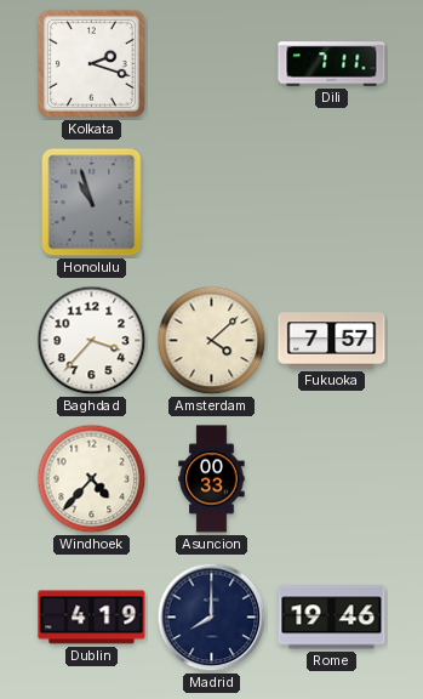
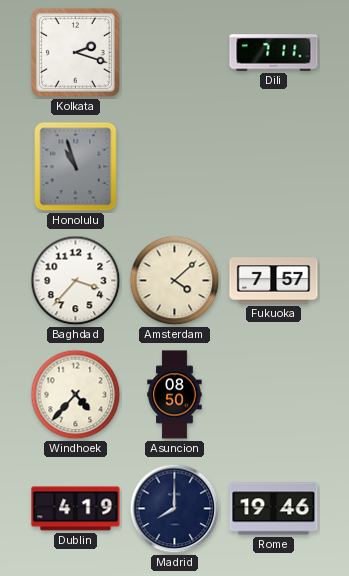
Asuncion: 00:33 -> 08:50 (175, 395)
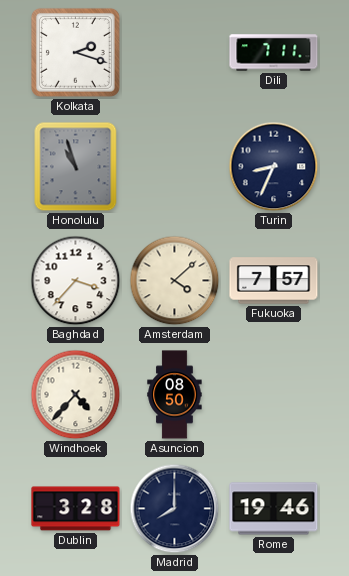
Turin: none -> 8:34 (274, 167)
Dublin: 4:19 -> 3:28 (76, 509)
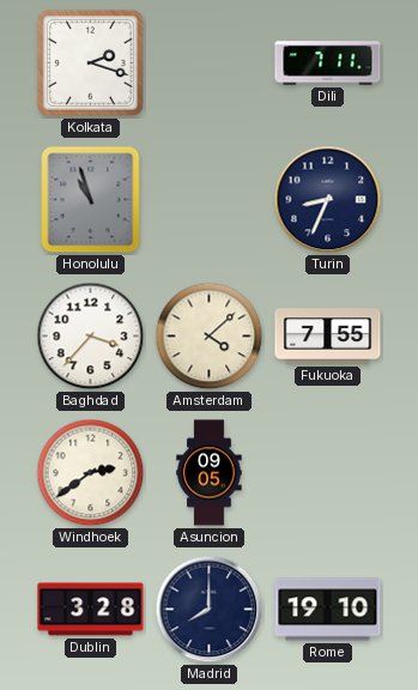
Fukuoka: 7:57 -> 7:55 (328, 337)
Windhoek: 4:37 -> 2:39 (91, 473)
Asuncion: 08:50 -> 09:05 (210, 473)
Rome: 19:46 -> 19:10 (328, 610)
